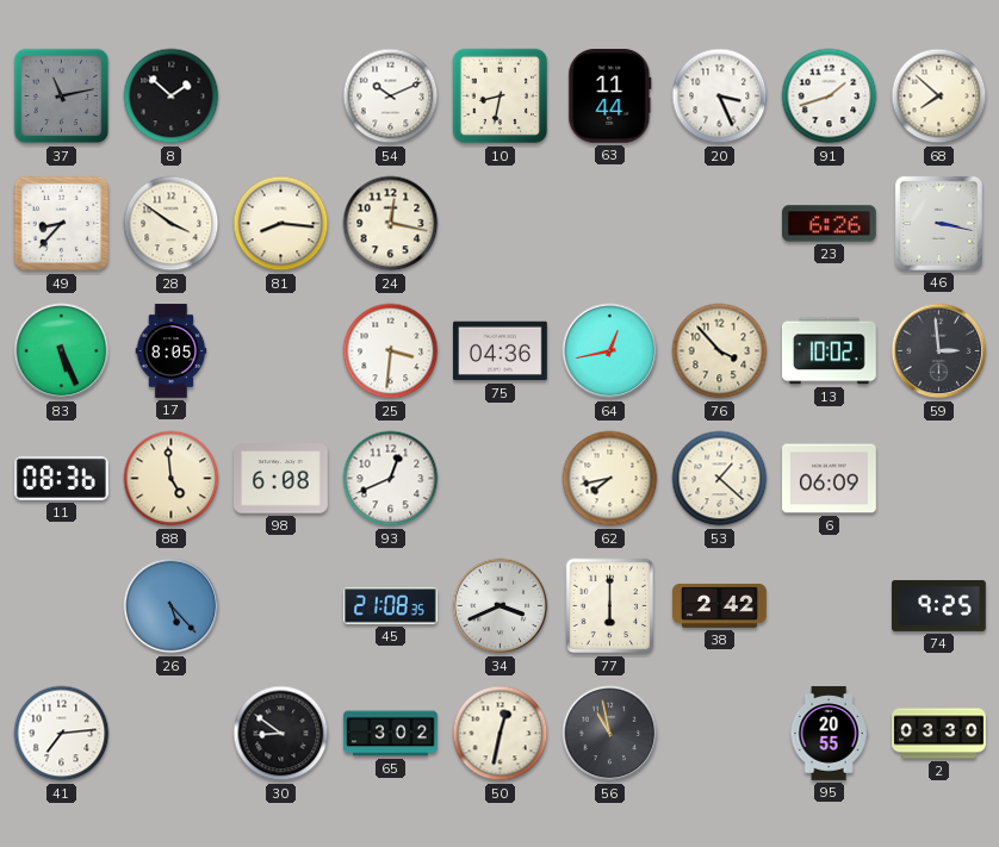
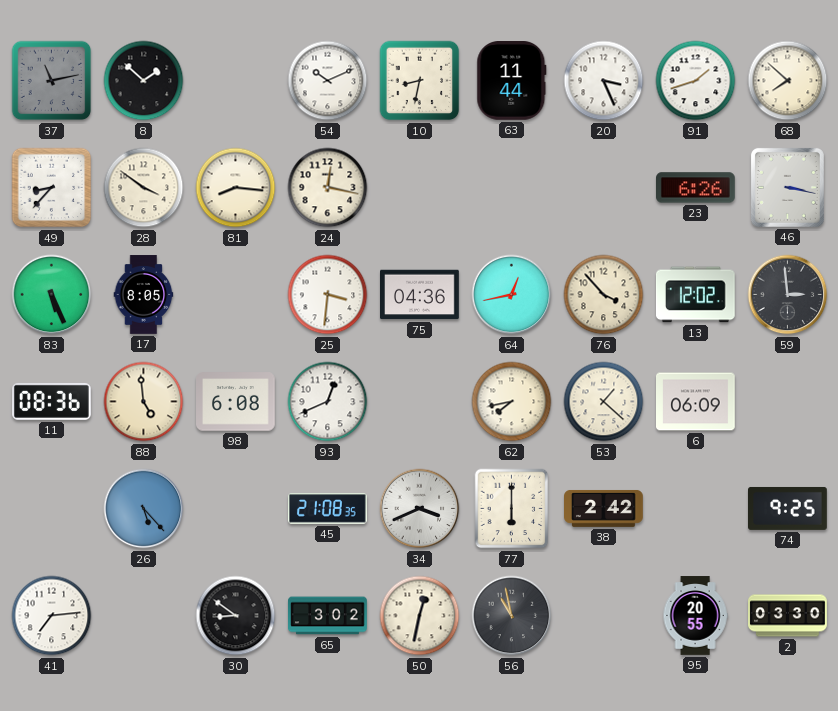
13: 10:02 -> 12:02 (696, 295)
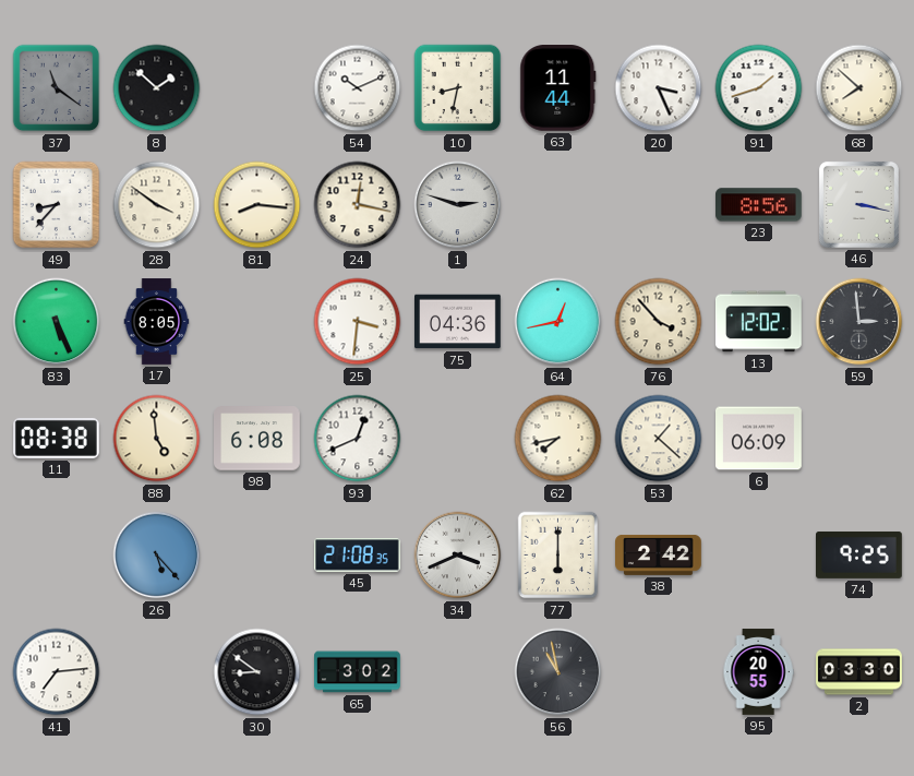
37: 11:13 -> 11:21 (57, 88)
1: none -> 2:48 (458, 205)
23: 6:26 -> 8:56 (759, 205)
11: 08:36 -> 08:38 (57, 438)
50: 12:32 -> none (420, 616)
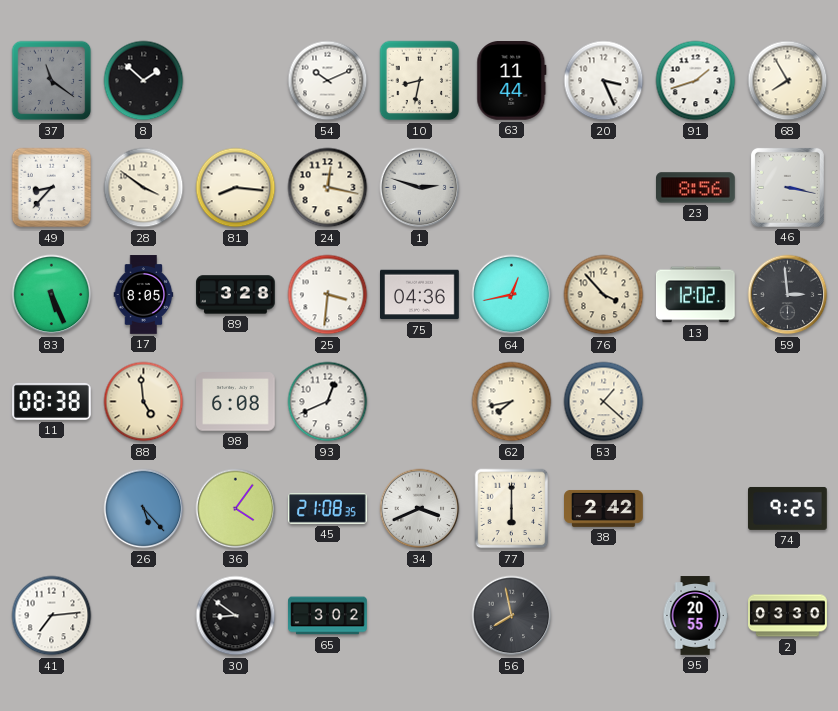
68: 7:52 -> 7:55 (788, 81)
89: none -> 3:28 (236, 295)
6: 06:09 -> none (759, 439)
36: none -> 4:06 (236, 509)
56: 10:58 -> 7:58 (512, 616)
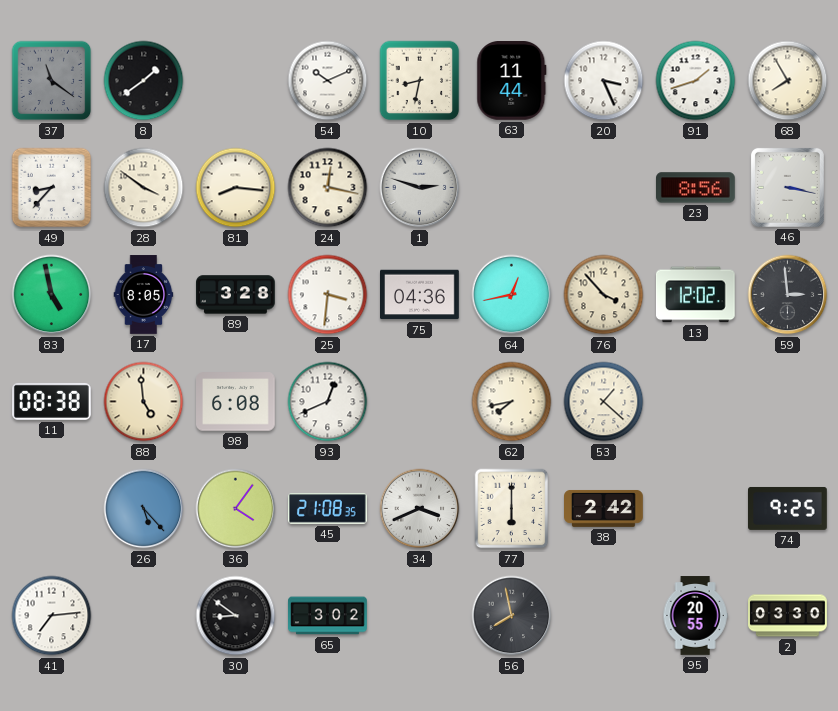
8: 1:52 -> 1:39 (144, 81)
83: 5:26 -> 4:58 (52, 295)
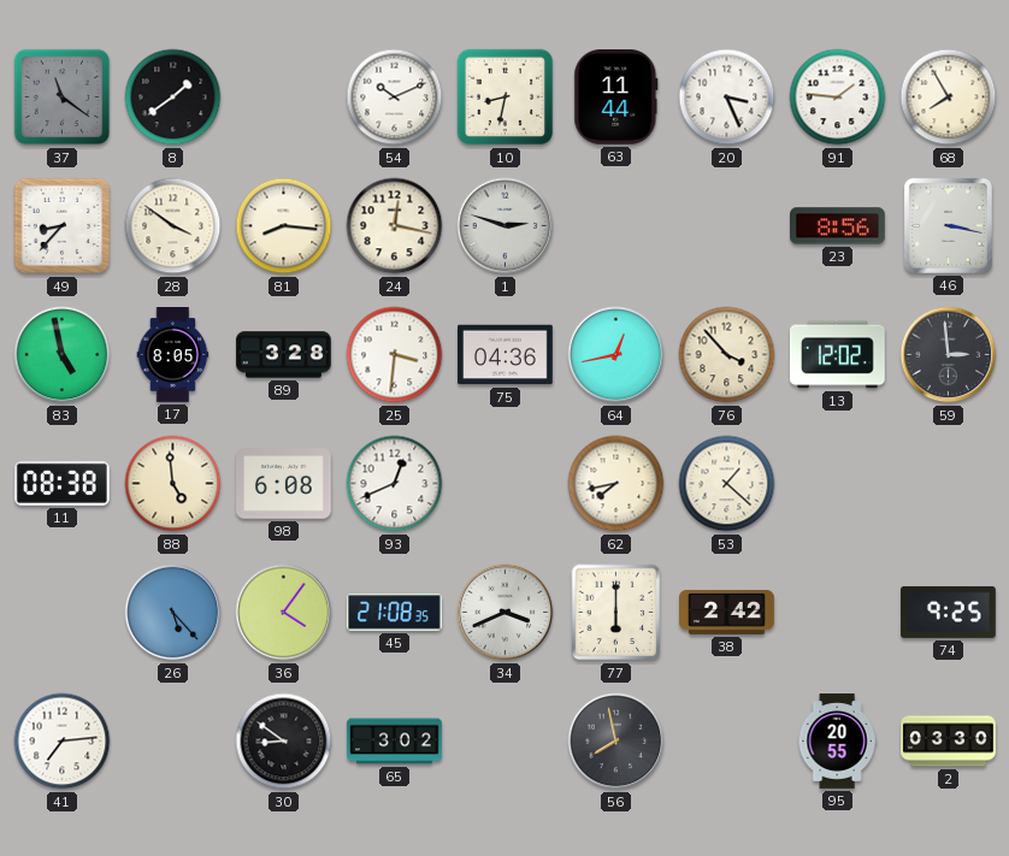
91: 1:42 -> 1:46 (838, 98)
